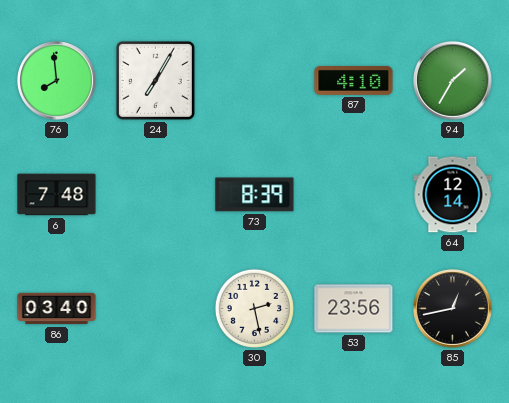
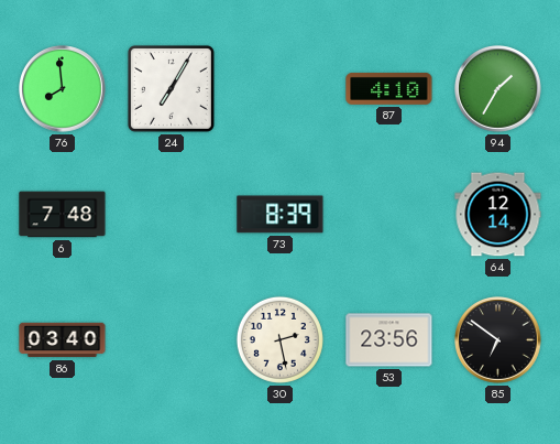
85: 12:43 -> 6:51 (498, 340)
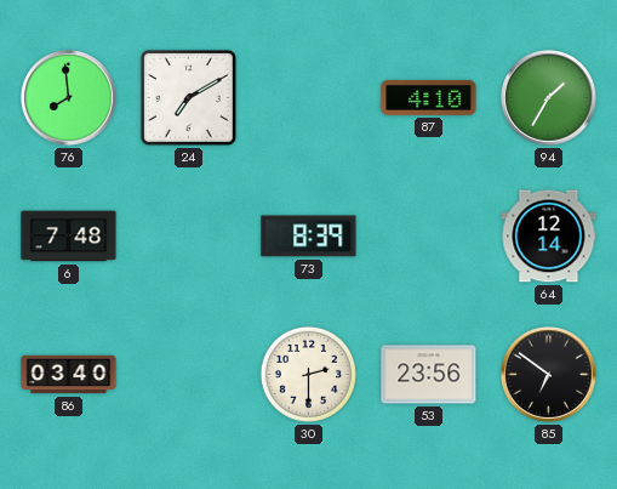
24: 7:05 -> 7:10 (188, 97)
30: 2:28 -> 2:30 (308, 374)
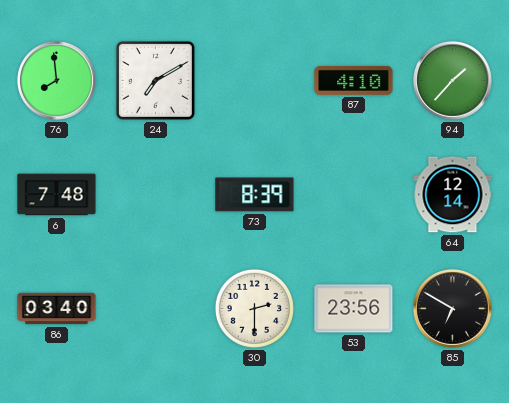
94: 1:35 -> 1:37 (453, 81)
85: 6:51 -> 6:50 (453, 309)
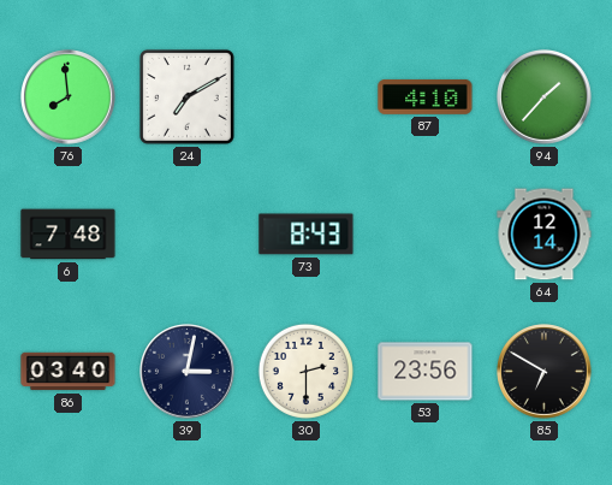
73: 8:39 -> 8:43 (307, 235)
39: none -> 3:02 (188, 372)
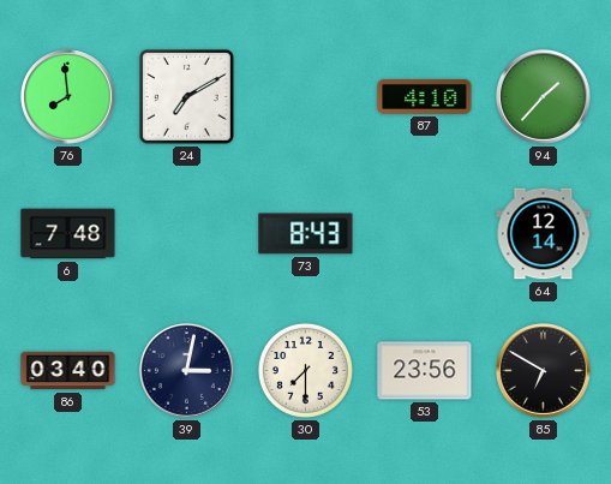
30: 2:30 -> 7:30 (305, 370)
